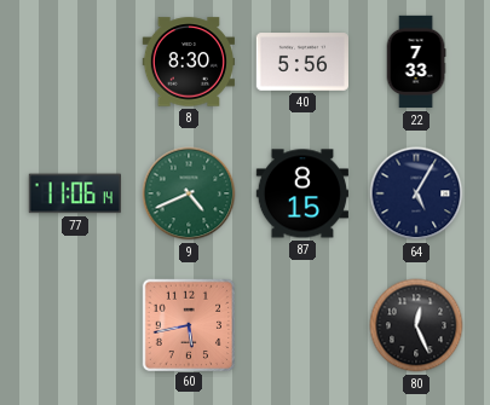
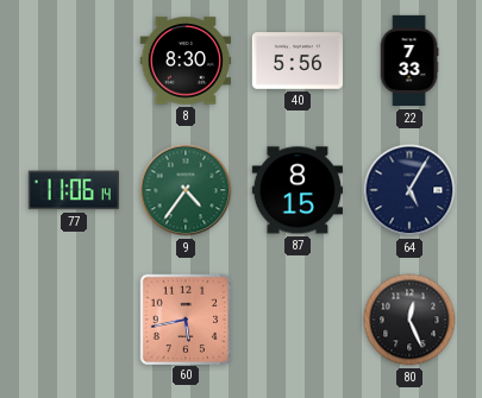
9: 4:41 -> 4:36 (186, 190)
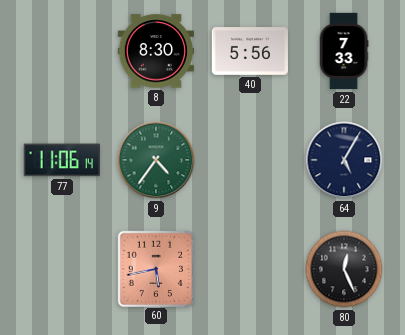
87: 8:15 -> none (296, 190)
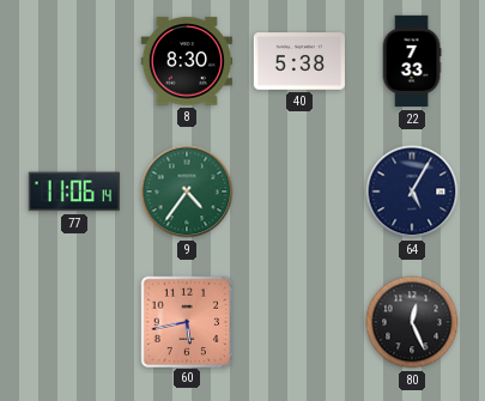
40: 5:56 -> 5:38 (298, 61)
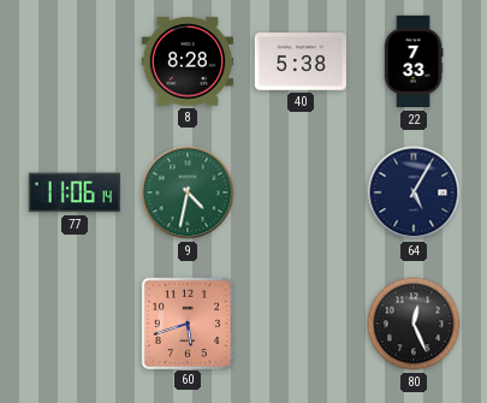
8: 8:30 -> 8:28 (186, 61)
9: 4:36 -> 4:32 (188, 192)
60: 5:43 -> 5:42 (186, 322)
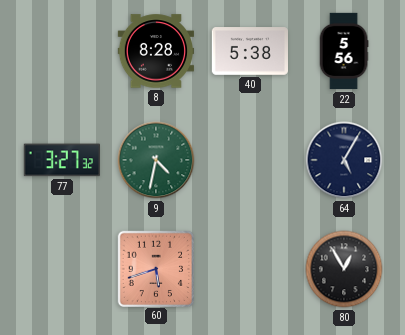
22: 7:33 -> 5:56 (344, 51)
77: 11:06 -> 3:27 (62, 160)
80: 12:26 -> 12:55 (344, 269)
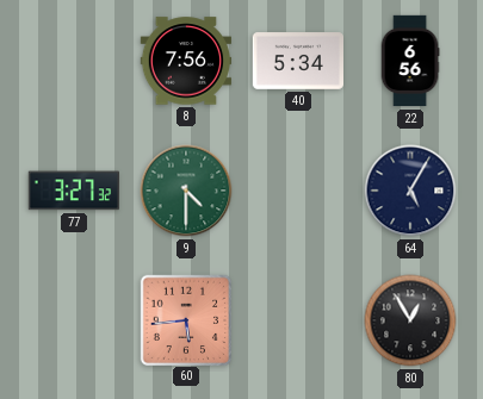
8: 8:28 -> 7:56 (185, 61)
40: 5:38 -> 5:34 (297, 61)
22: 5:56 -> 6:56 (410, 61)
9: 4:32 -> 4:30 (186, 191)
60: 5:42 -> 5:44 (185, 319)
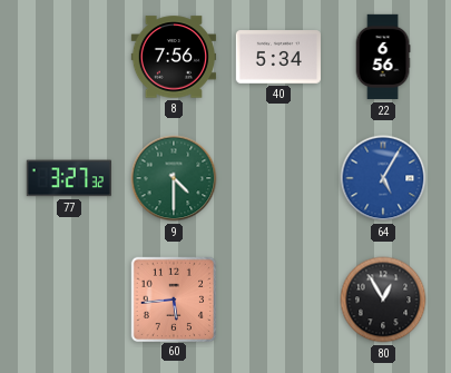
64 dial: navy -> blue (383, 178)
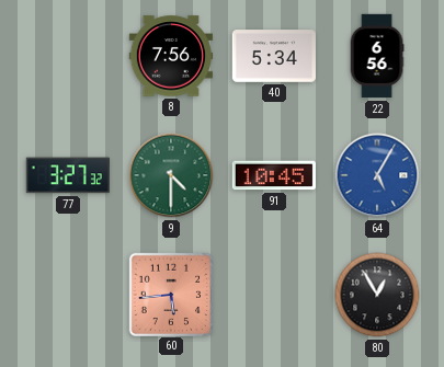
91: none -> 10:45 (274, 175)
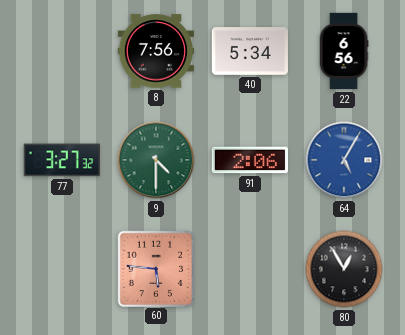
91: 10:45 -> 2:06 (250, 160)
60: 5:44 -> 5:46 (155, 268)
